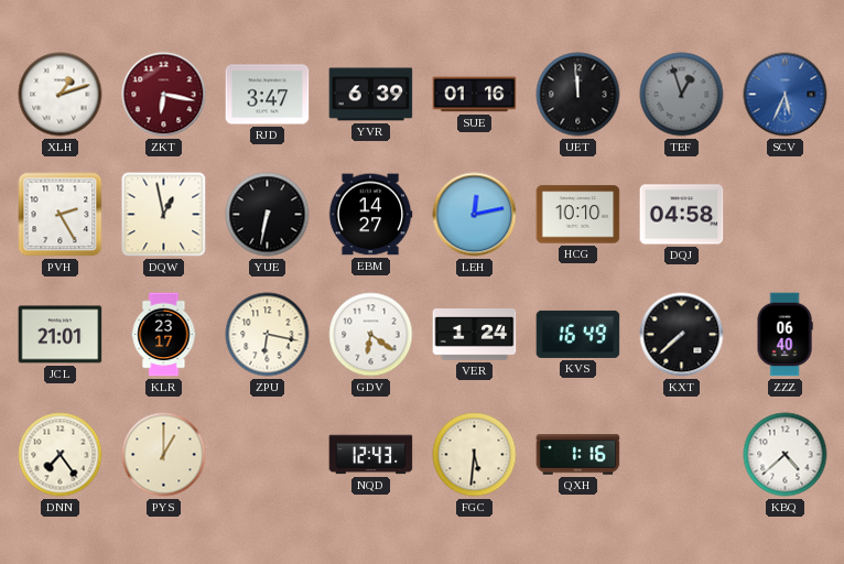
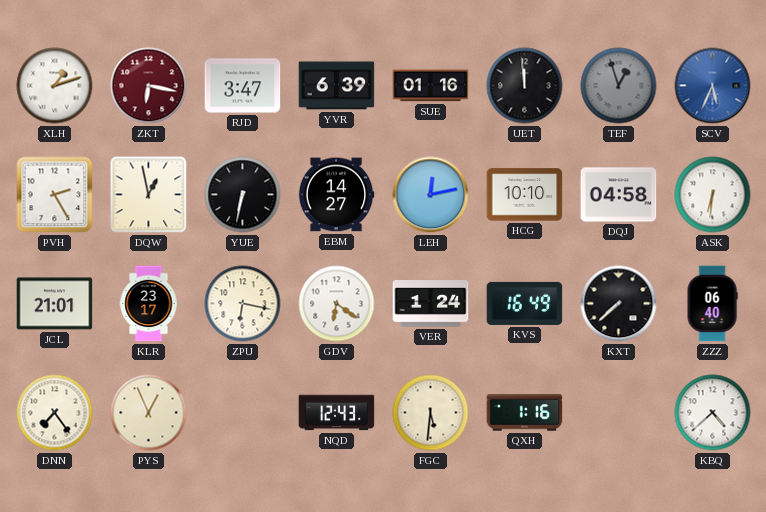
ASK: none -> 6:31 (713, 195)
PYS: 1:00 -> 12:56 (149, 413)
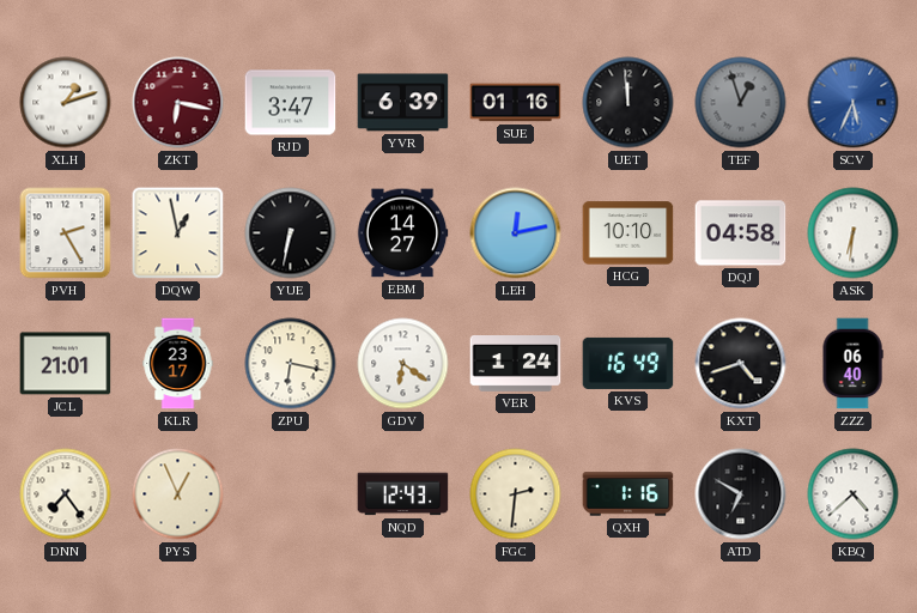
KXT: 7:38 -> 4:42 (741, 364)
FGC: 5:31 -> 2:31 (516, 494)
ATD: none -> 6:50 (741, 494)
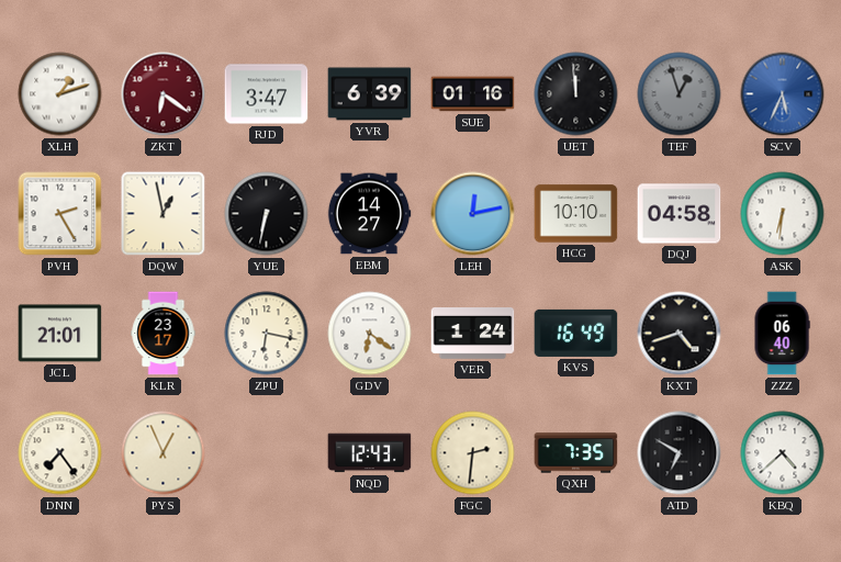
ZKT: 6:17 -> 6:21 (164, 94)
QXH: 1:16 -> 7:35 (576, 453)
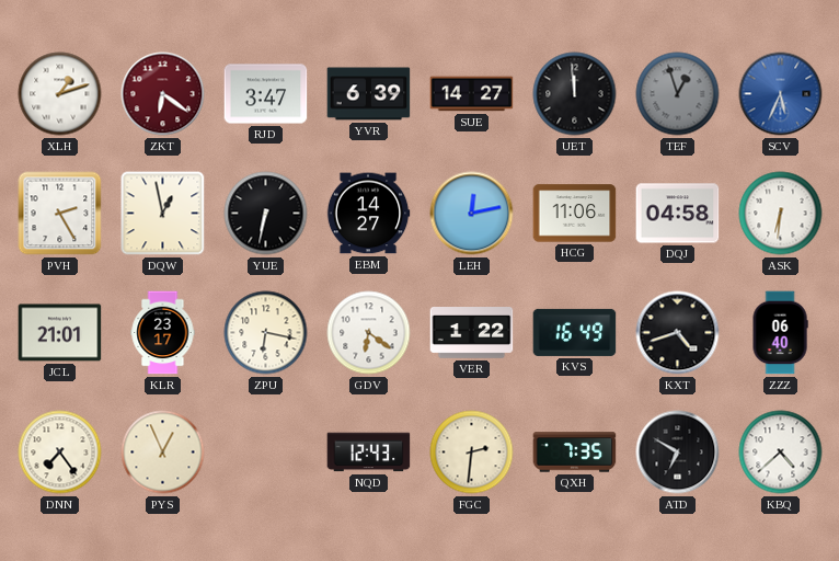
SUE: 01:16 -> 14:27 (472, 94)
HCG: 10:10 -> 11:06 (575, 214)
VER: 1:24 -> 1:22 (472, 333)
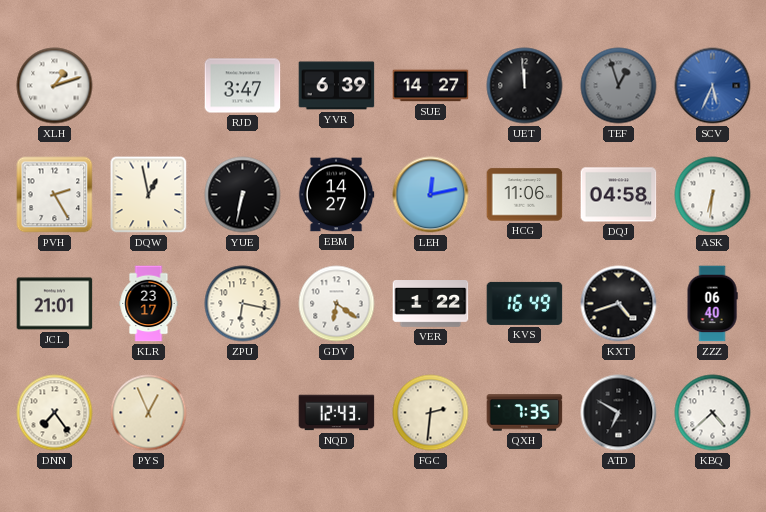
ZKT: 6:21 -> none (163, 94)
